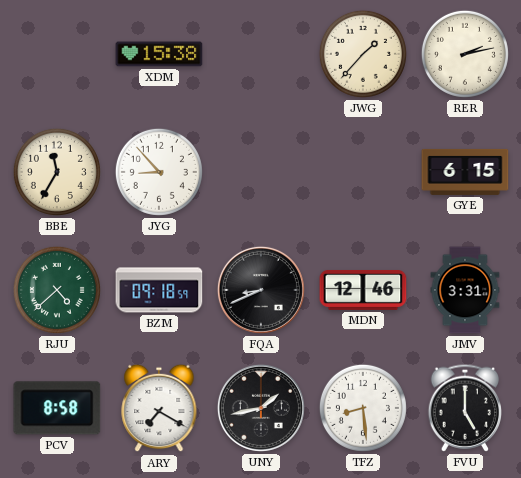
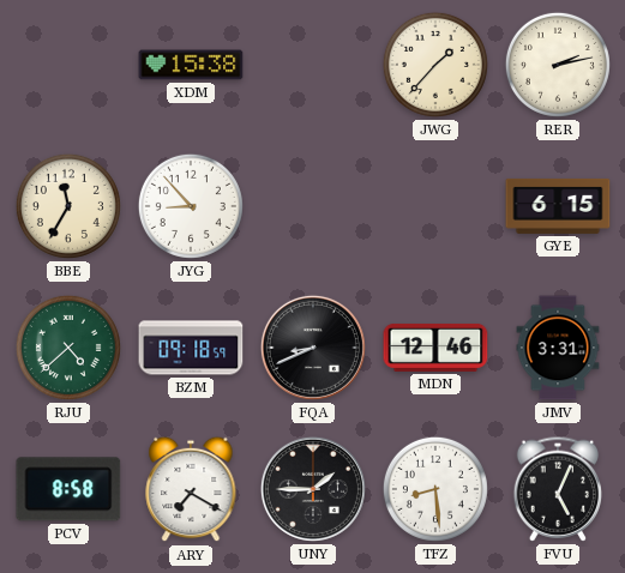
UNY: 1:43 -> 1:45 (313, 489)
FVU: 5:00 -> 5:04 (558, 489)
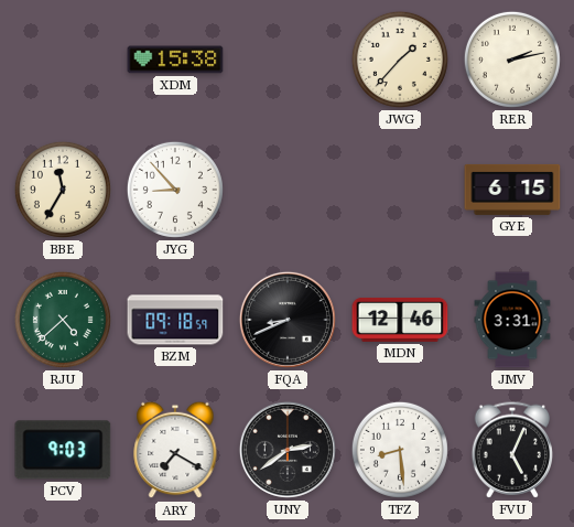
PCV: 8:58 -> 9:03 (63, 450)
UNY: 1:45 -> 2:39 (288, 450)
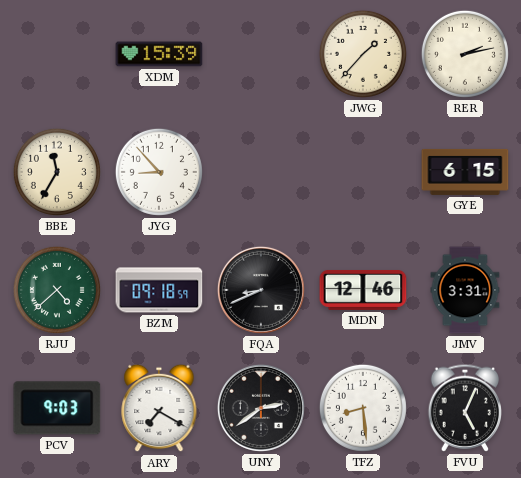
XDM: 15:38 -> 15:39 (159, 54)
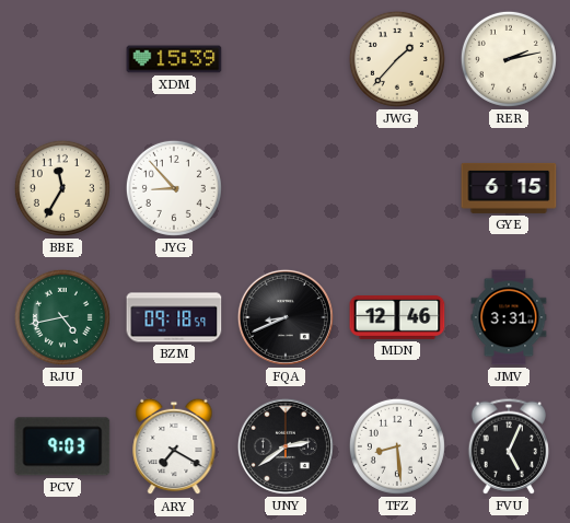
RJU: 4:38 -> 4:43 (62, 317)
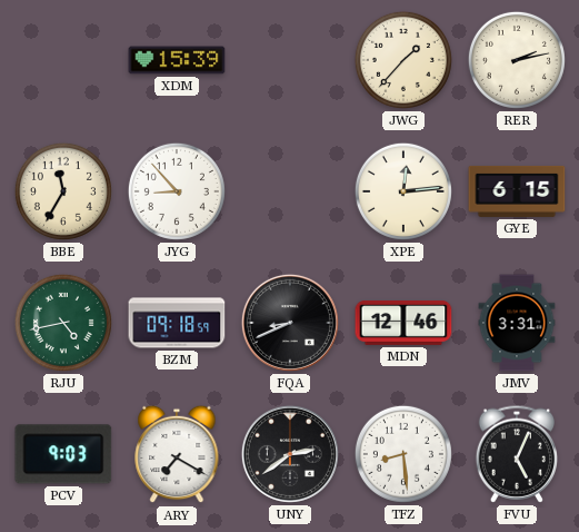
XPE: none -> 12:14 (403, 191)
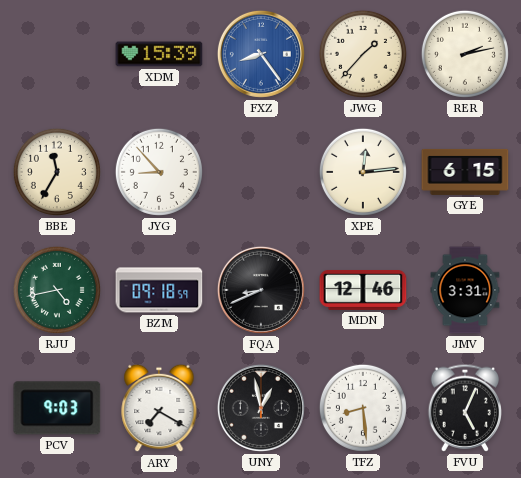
FXZ: none -> 8:24 (261, 54)
UNY: 2:39 -> 12:58 (261, 408)
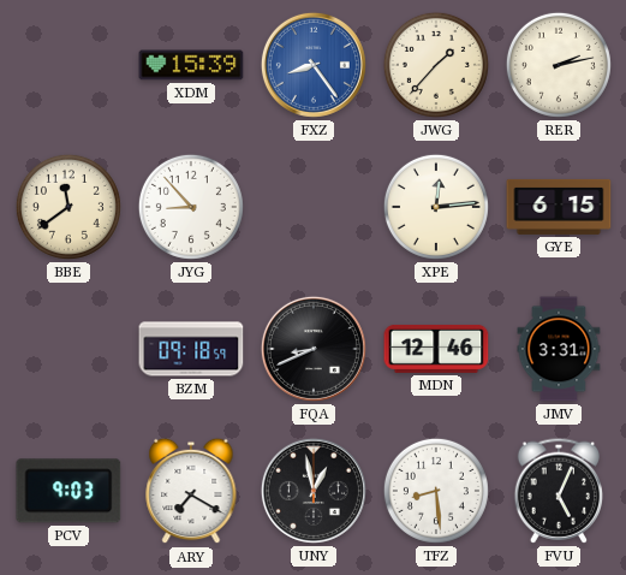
BBE: 11:35 -> 11:39 (68, 207)
RJU: 4:43 -> none (57, 290)
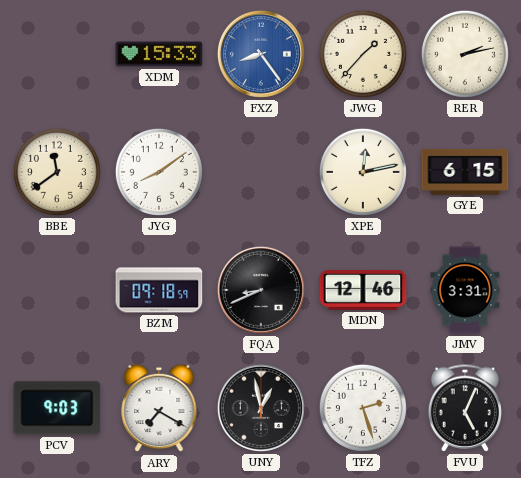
XDM: 15:39 -> 15:33 (159, 54)
JYG: 8:53 -> 8:09 (159, 172)
XPE: 12:14 -> 12:13 (363, 172)
TFZ: 8:29 -> 2:27 (363, 408)
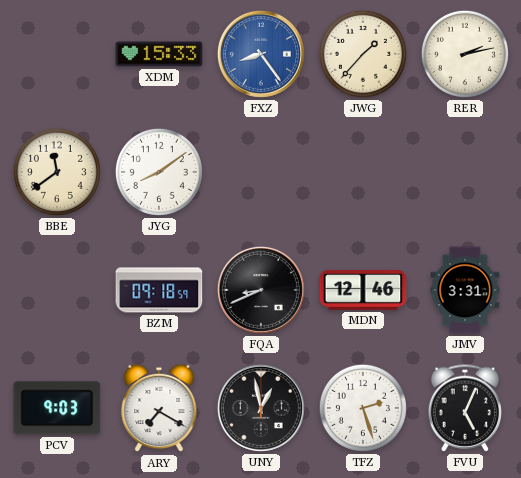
XPE: 12:13 -> none (363, 172)
GYE: 6:15 -> none (465, 172)
